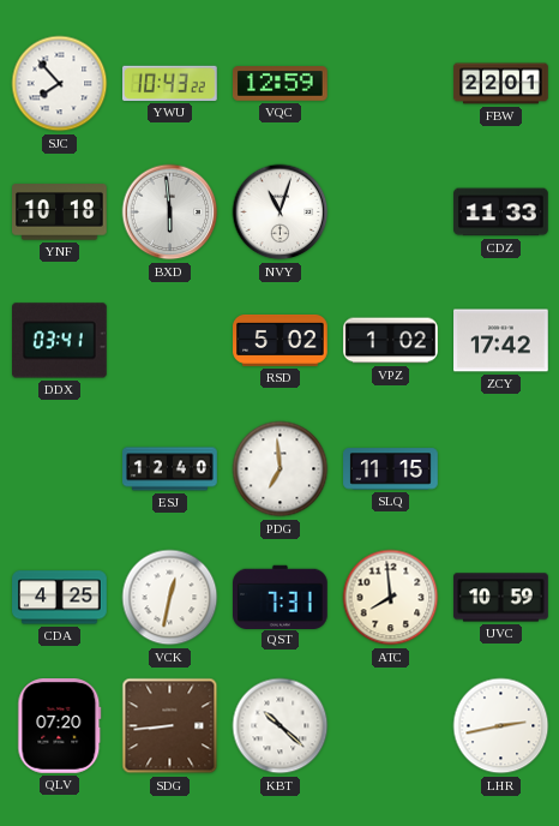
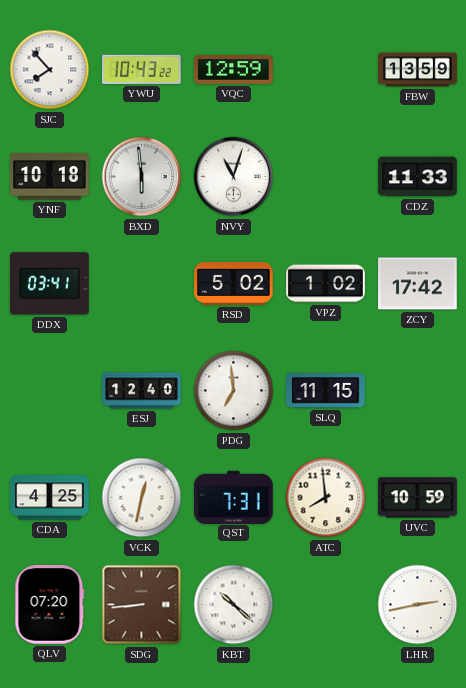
FBW: 22:01 -> 13:59 (418, 70)
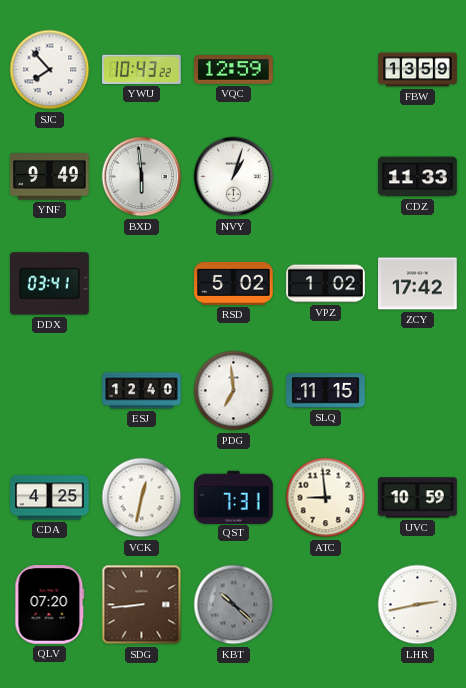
YNF: 10:18 -> 9:49 (50, 177)
NVY: 11:03 -> 1:03 (234, 177)
ATC: 7:59 -> 8:59 (326, 498)
KBT dial: white -> grey (234, 605)
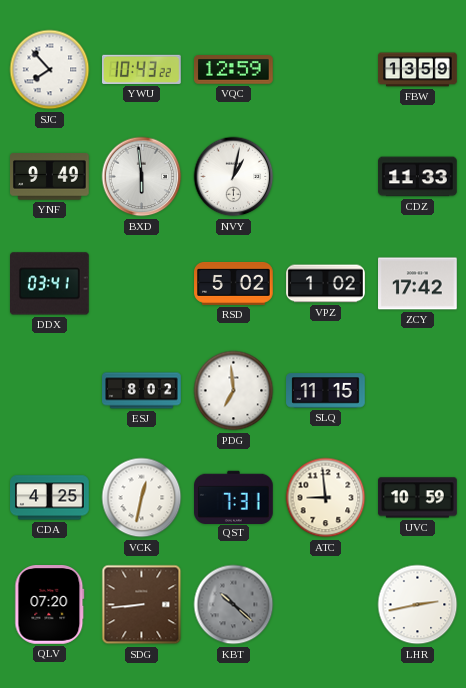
NVY: 1:03 -> 1:02 (234, 177)
ESJ: 12:40 -> 8:02 (142, 391)
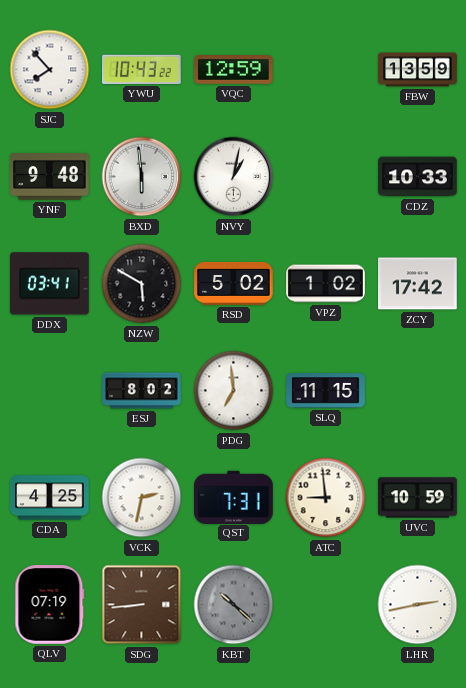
YNF: 9:49 -> 9:48 (50, 177)
CDZ: 11:33 -> 10:33 (418, 177)
NZW: none -> 5:50 (142, 284)
VCK: 12:32 -> 2:32 (142, 498)
QLV: 07:20 -> 07:19 (50, 605)
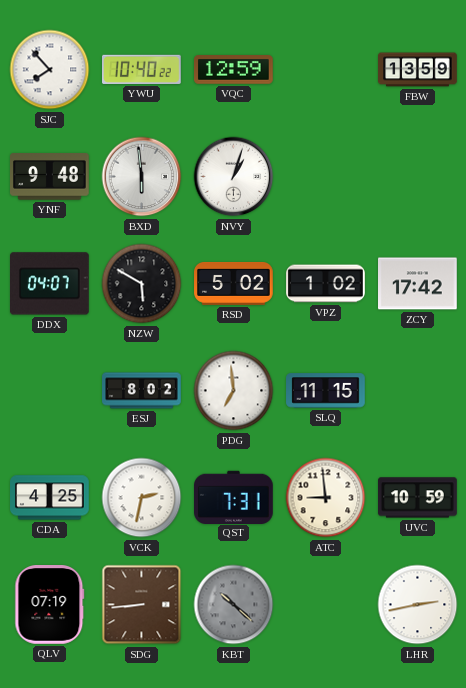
YWU: 10:43 -> 10:40 (142, 69)
NVY: 1:02 -> 1:03 (234, 177)
CDZ: 10:33 -> none (418, 177)
DDX: 03:41 -> 04:07 (50, 284)
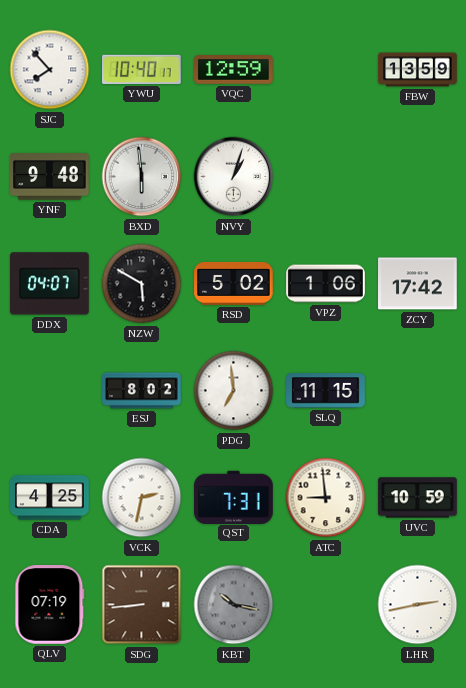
YWU: 10:40:22 -> 10:40:17 (142, 69)
VPZ: 1:02 -> 1:06 (326, 284)
KBT: 10:22 -> 10:17 (234, 605)
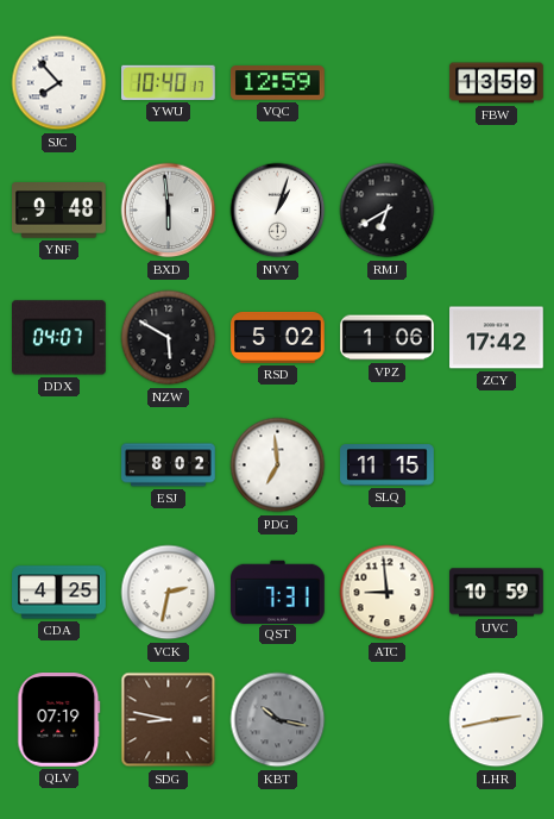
RMJ: none -> 6:40 (388, 211)
SDG: 8:44 -> 8:47 (169, 720)
